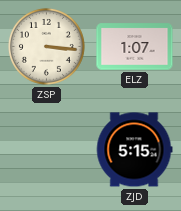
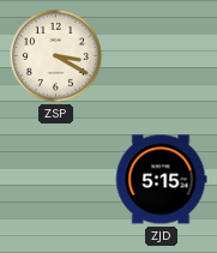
ZSP: 3:16 -> 3:20 (55, 55)
ELZ: 1:07 -> none (135, 47)
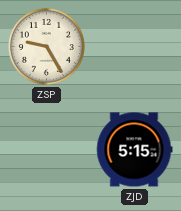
ZSP: 3:20 -> 9:25 (46, 46)
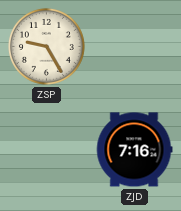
ZJD: 5:15 -> 7:16 (134, 150)
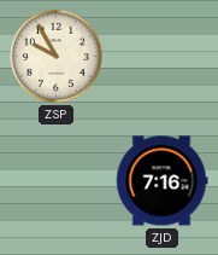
ZSP: 9:25 -> 9:55 (55, 56)
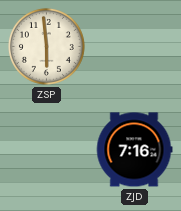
ZSP: 9:55 -> 5:59 (46, 46)
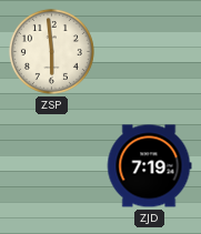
ZJD: 7:16 -> 7:19 (149, 166)
